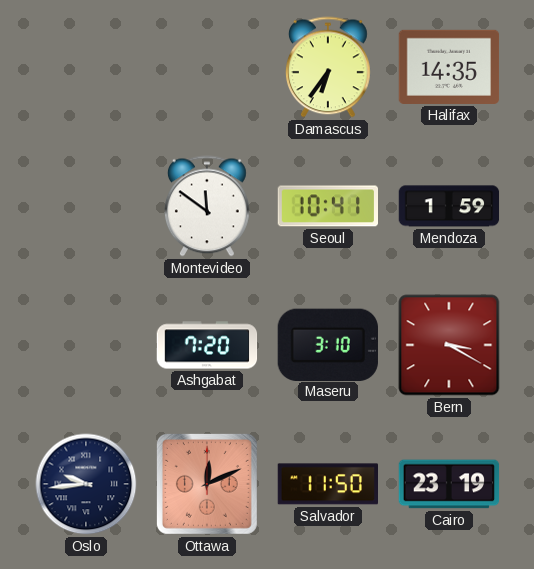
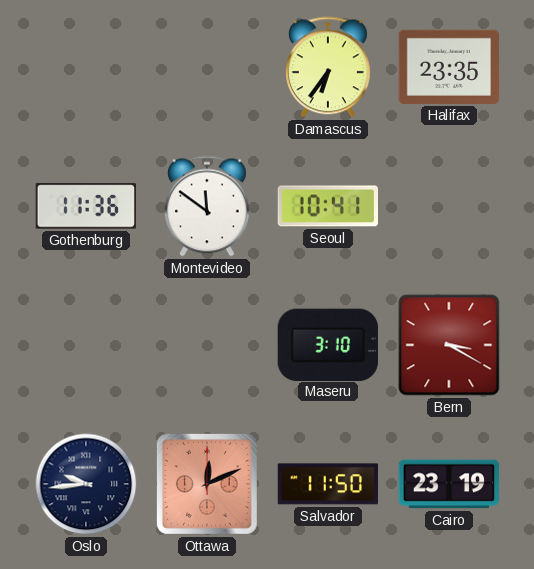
Halifax: 14:35 -> 23:35 (449, 67)
Gothenburg: none -> 11:36 (86, 206)
Mendoza: 1:59 -> none (449, 206)
Ashgabat: 7:20 -> none (207, 345)
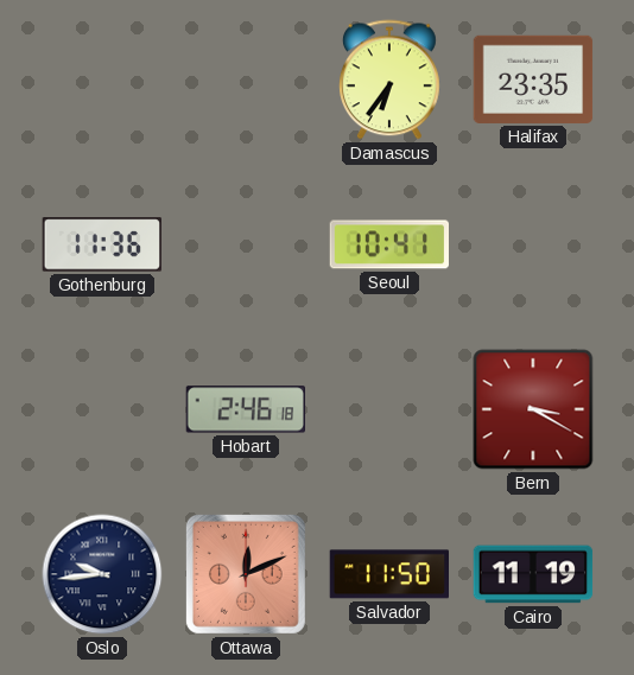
Montevideo: 11:51 -> none (207, 206)
Hobart: none -> 2:46 (245, 409)
Maseru: 3:10 -> none (328, 344)
Cairo: 23:19 -> 11:19 (533, 574)
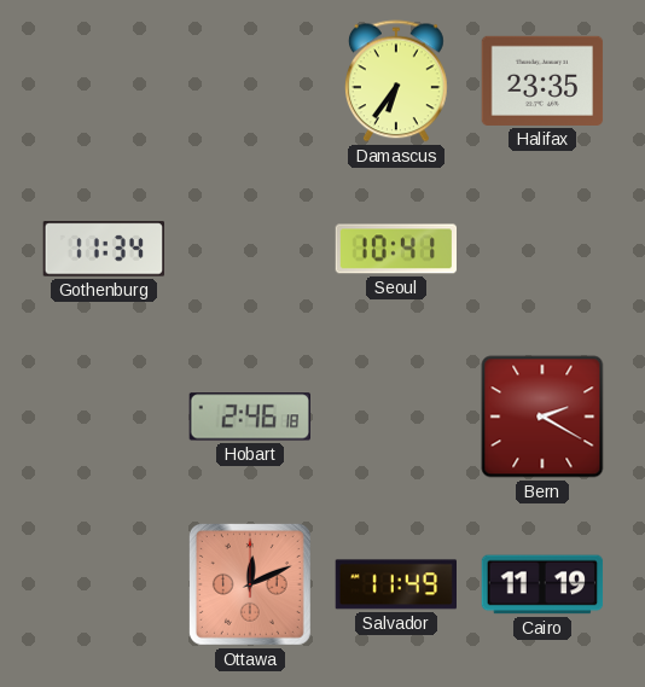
Gothenburg: 11:36 -> 11:34 (104, 249)
Bern: 3:20 -> 2:20 (542, 417)
Oslo: 9:44 -> none (102, 574)
Salvador: 11:50 -> 11:49 (395, 584)
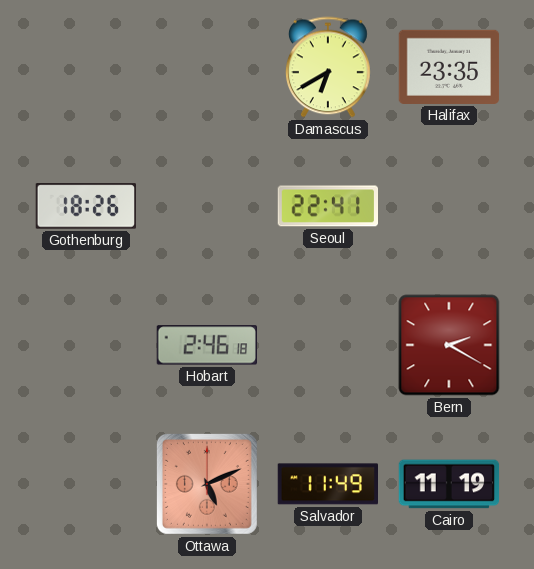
Damascus: 6:36 -> 6:40 (328, 67)
Gothenburg: 11:34 -> 18:26 (86, 206)
Seoul: 10:41 -> 22:41 (328, 206)
Ottawa: 12:11 -> 5:11 (207, 484)
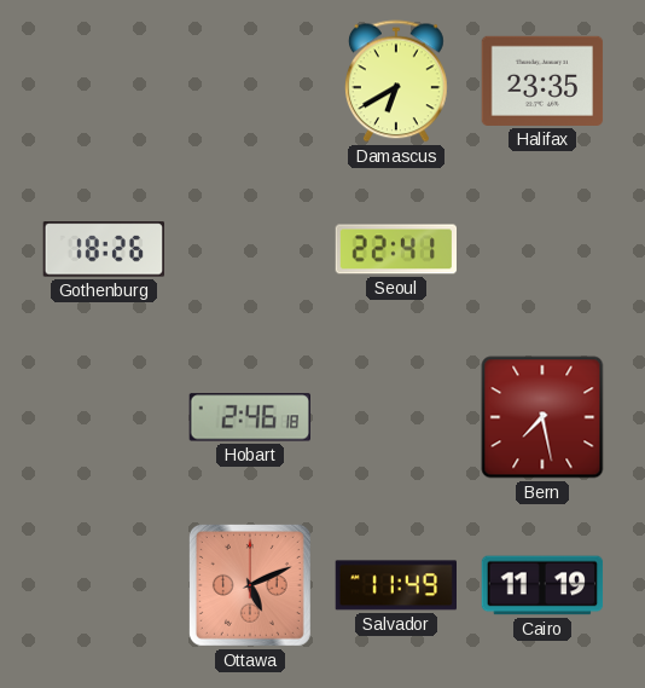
Bern: 2:20 -> 7:28 (542, 417)
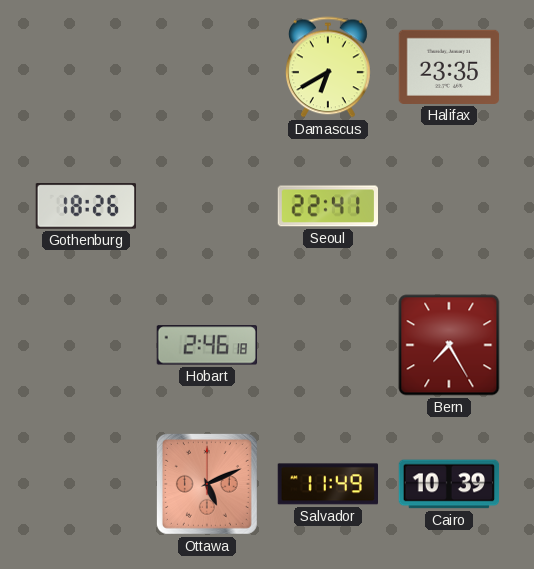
Bern: 7:28 -> 7:25 (449, 345)
Cairo: 11:19 -> 10:39 (449, 484)
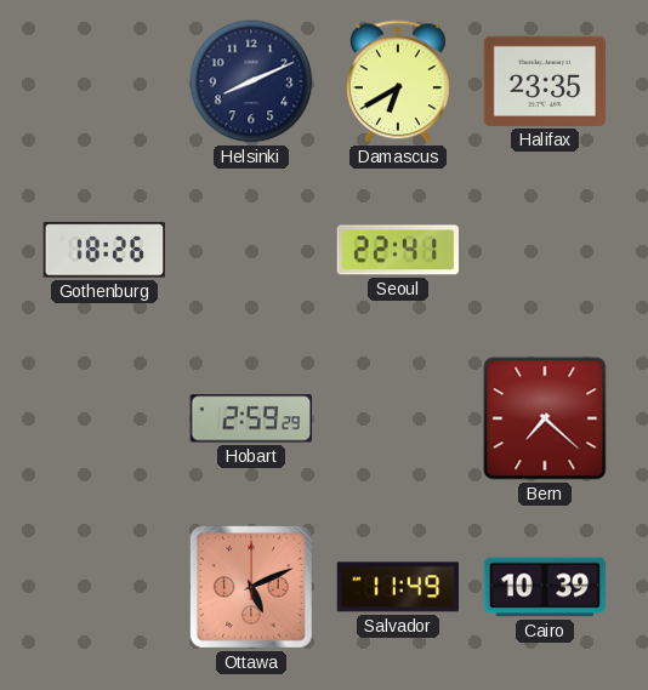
Helsinki: none -> 8:11 (251, 81)
Hobart: 2:46 -> 2:59 (250, 418)
Bern: 7:25 -> 7:22 (545, 418)
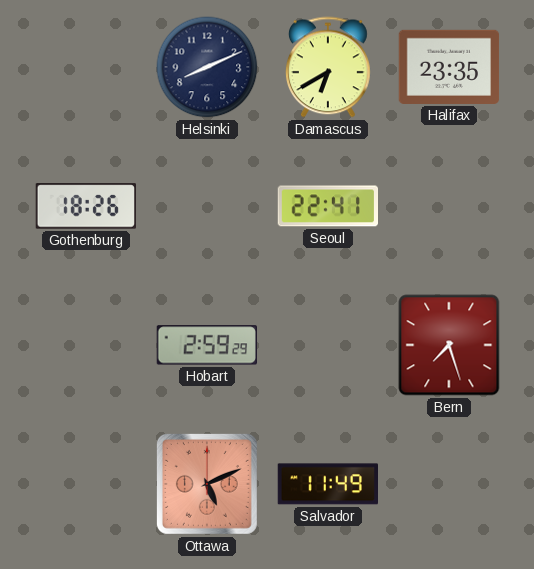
Bern: 7:22 -> 7:27 (449, 345)
Cairo: 10:39 -> none (545, 587)
